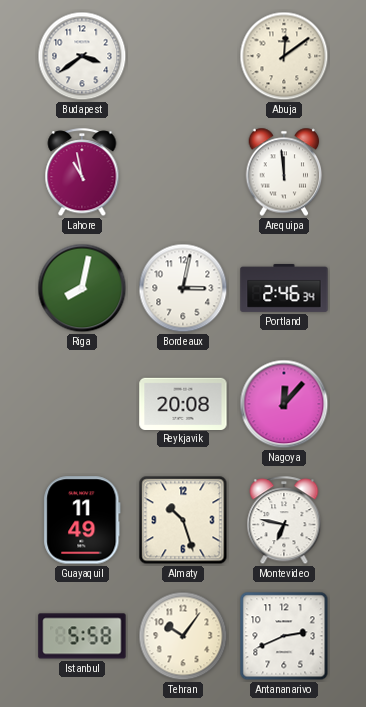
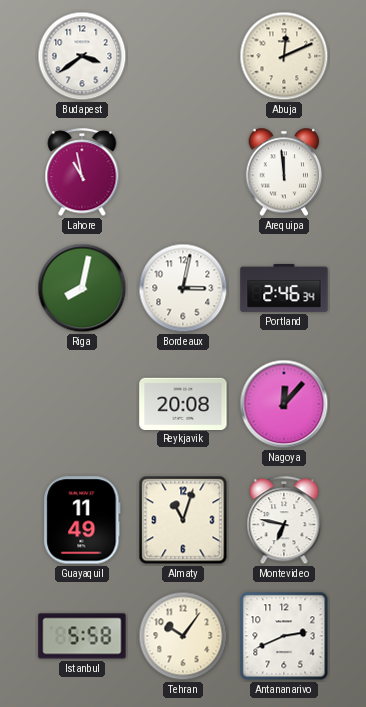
Abuja: 12:09 -> 12:11 (284, 56)
Almaty: 10:27 -> 11:03 (183, 520)
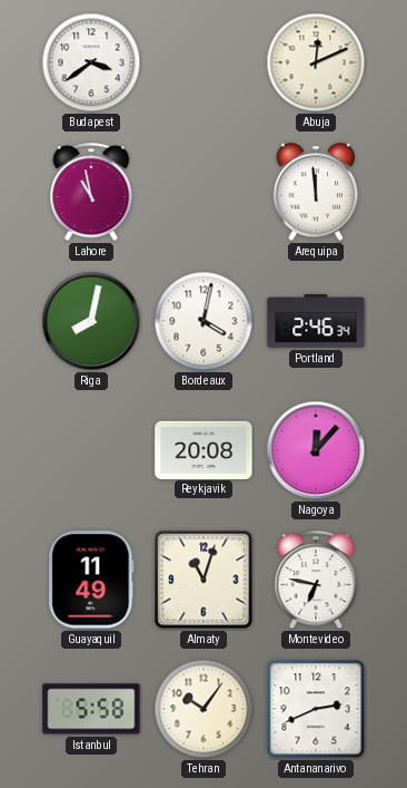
Bordeaux: 3:02 -> 4:02 (203, 321)
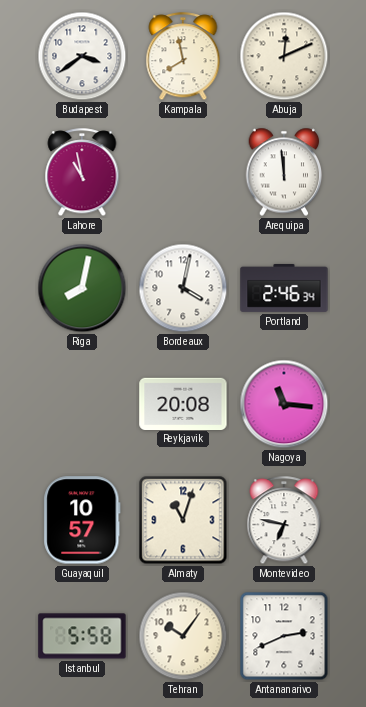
Kampala: none -> 7:58 (183, 57)
Nagoya: 12:07 -> 11:16 (284, 404)
Guayaquil: 11:49 -> 10:57 (82, 520)
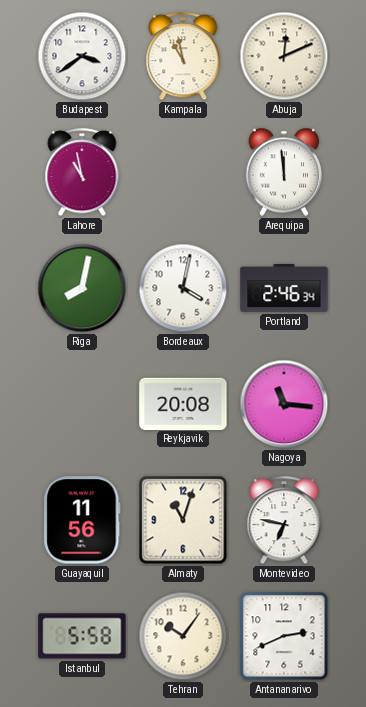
Kampala: 7:58 -> 10:58 (183, 57)
Guayaquil: 10:57 -> 11:56 (82, 520)
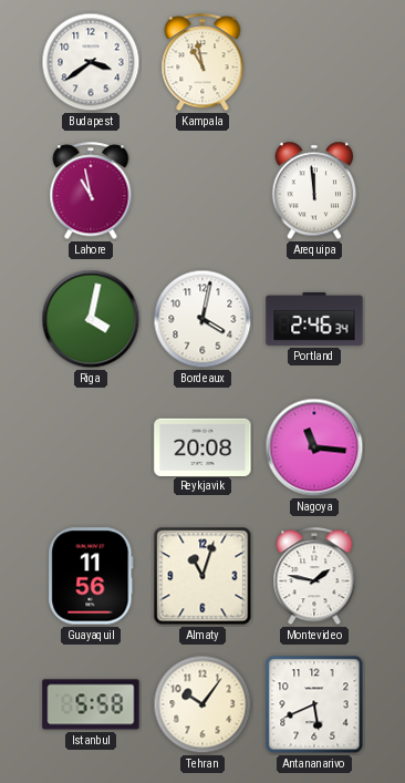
Abuja: 12:11 -> none (284, 56)
Riga: 8:02 -> 4:02 (91, 319)
Montevideo: 6:47 -> 1:47 (314, 577)
Antananarivo: 2:41 -> 5:41 (314, 704)
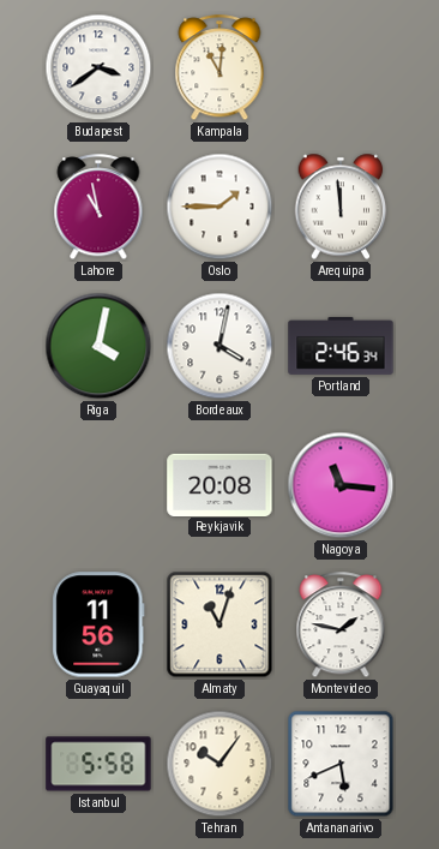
Kampala: 10:58 -> 11:01 (220, 68)
Oslo: none -> 1:45 (220, 207)
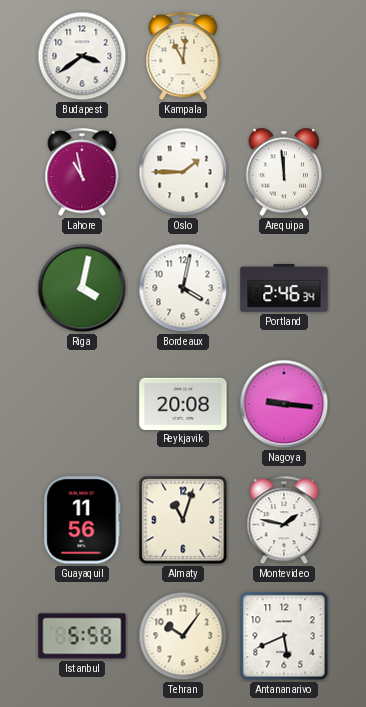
Nagoya: 11:16 -> 9:16 (284, 404)
